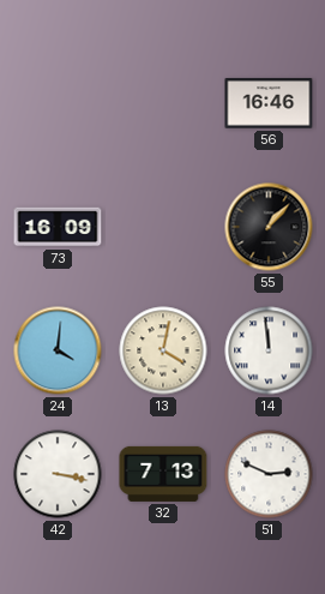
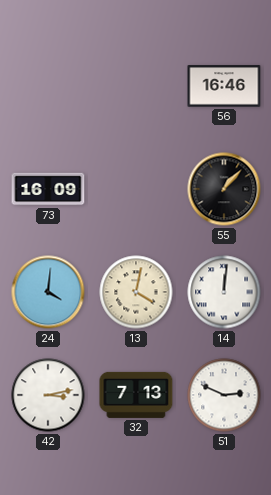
14: 11:59 -> 12:01 (224, 292)
42: 3:17 -> 3:13 (48, 395)
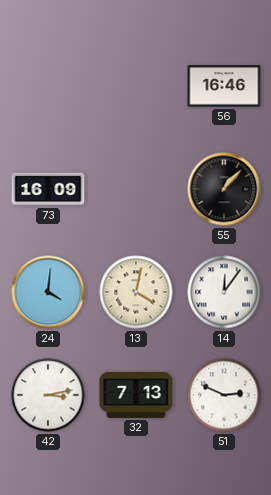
14: 12:01 -> 12:06 (224, 292)
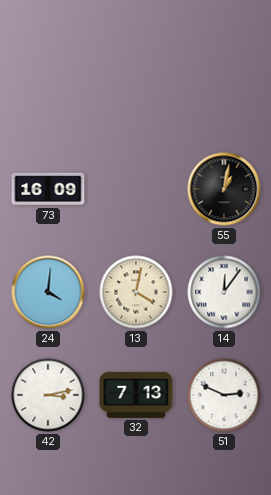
56: 16:46 -> none (224, 86)
55: 1:07 -> 1:02 (224, 189)
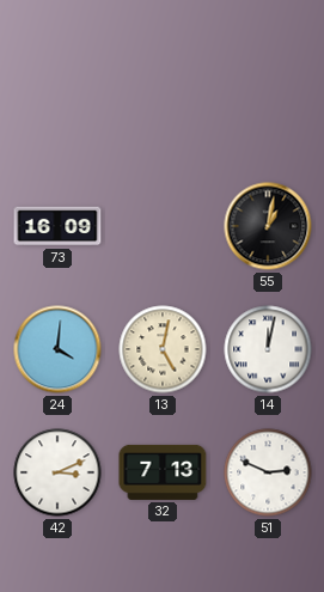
13: 4:02 -> 5:02 (163, 349)
14: 12:06 -> 12:02 (268, 349)
42: 3:13 -> 3:11 (57, 472)
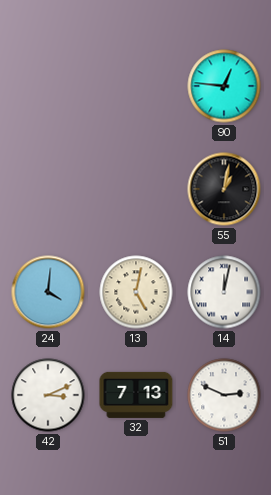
90: none -> 12:46 (224, 86)
73: 16:09 -> none (57, 226)
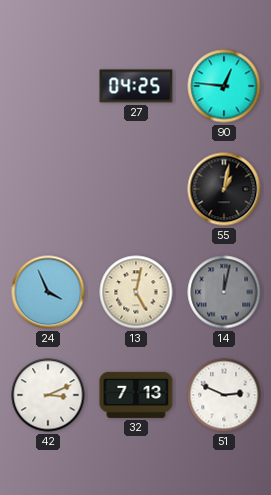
27: none -> 04:25 (136, 86)
24: 4:01 -> 3:56 (48, 292)
14 dial: white -> grey (224, 292)
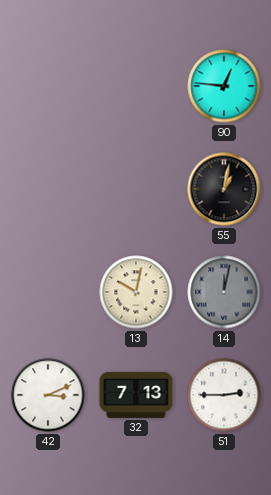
27: 04:25 -> none (136, 86)
24: 3:56 -> none (48, 292)
13: 5:02 -> 10:02 (136, 292)
51: 2:49 -> 2:45 (224, 395)
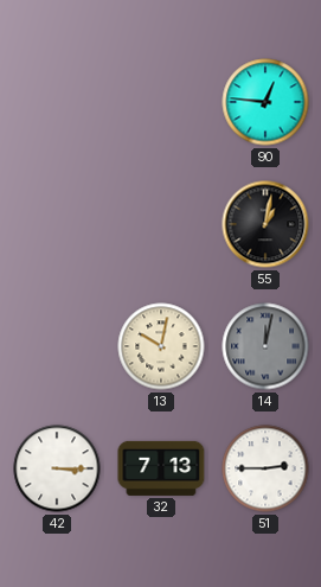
42: 3:11 -> 3:15 (57, 468)
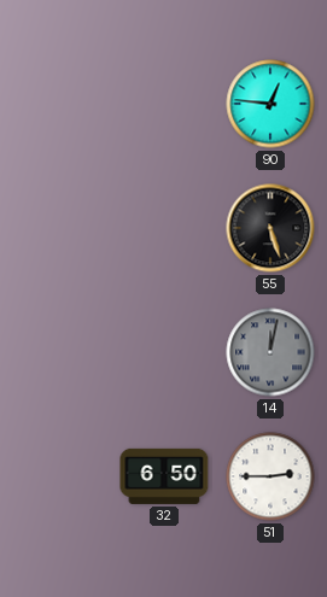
55: 1:02 -> 5:27 (270, 228)
13: 10:02 -> none (161, 346)
42: 3:15 -> none (57, 468)
32: 7:13 -> 6:50 (164, 476)
